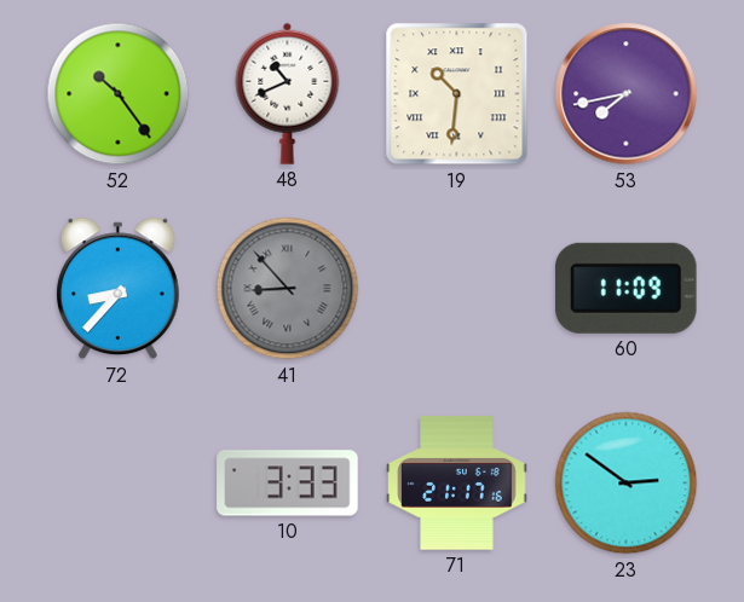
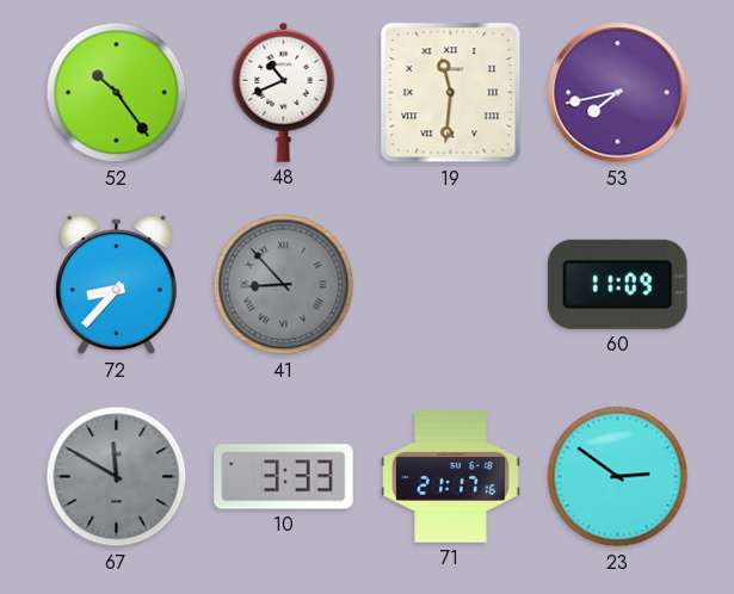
19: 10:31 -> 11:31 (451, 93)
67: none -> 11:50 (117, 477)
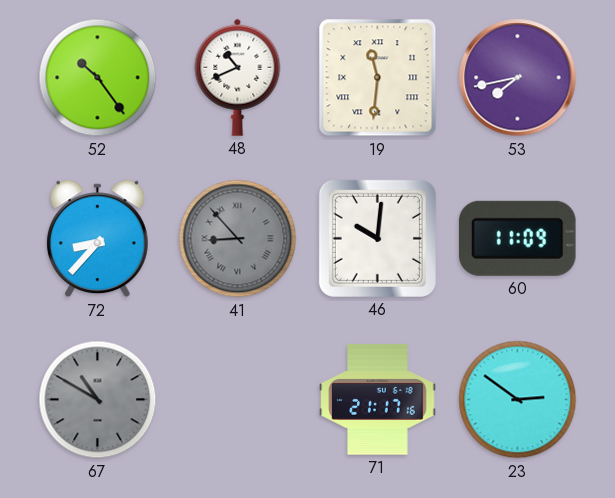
46: none -> 10:01 (377, 238)
67: 11:50 -> 10:50 (98, 400)
10: 3:33 -> none (284, 477)
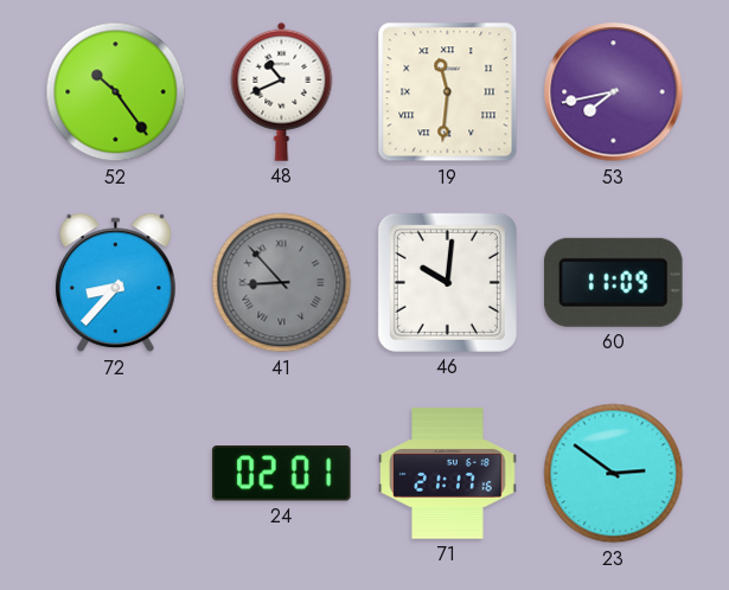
67: 10:50 -> none (98, 400)
24: none -> 02:01 (281, 474)
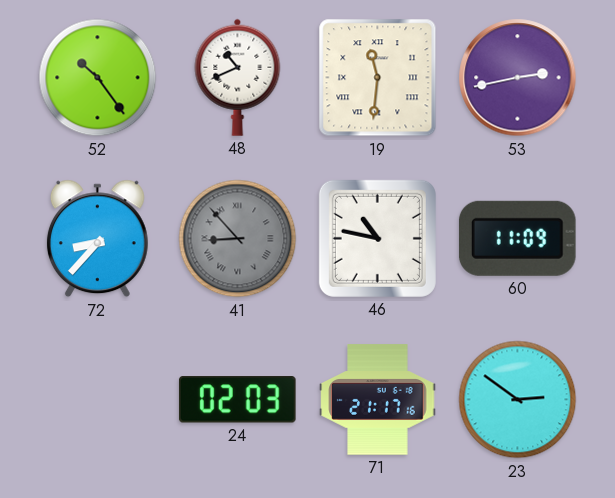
53: 7:43 -> 2:43 (518, 78)
46: 10:01 -> 10:47 (377, 238)
24: 02:01 -> 02:03 (237, 400)
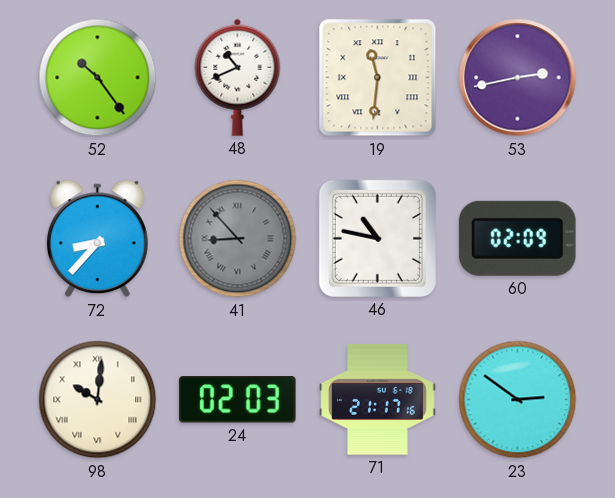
60: 11:09 -> 02:09 (517, 238)
98: none -> 10:01 (98, 400)
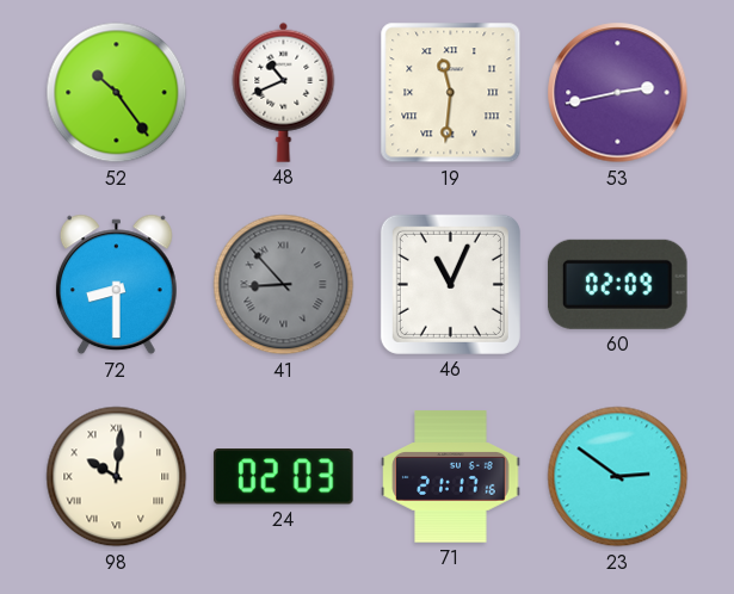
72: 8:37 -> 8:30 (116, 285)
46: 10:47 -> 11:04 (450, 284)
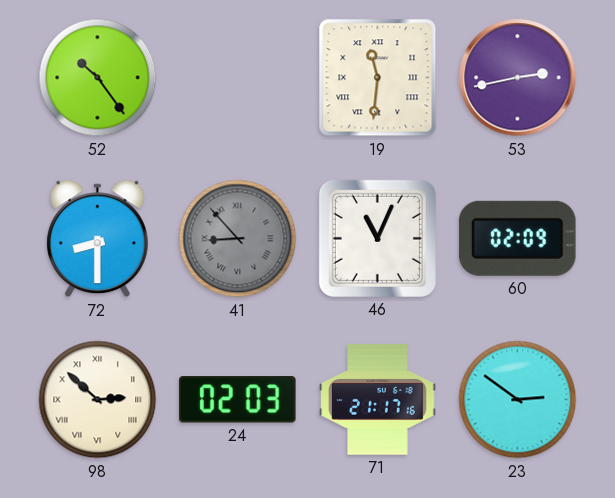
48: 10:41 -> none (284, 92)
98: 10:01 -> 2:52 (98, 400)
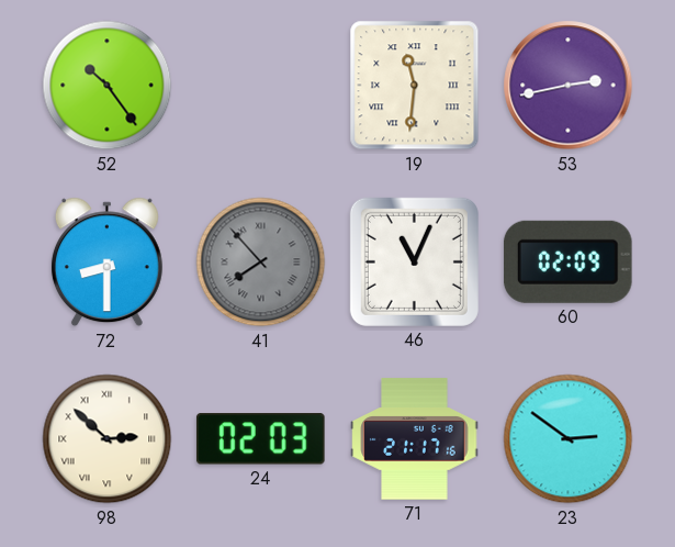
41: 8:53 -> 7:53 (261, 263)
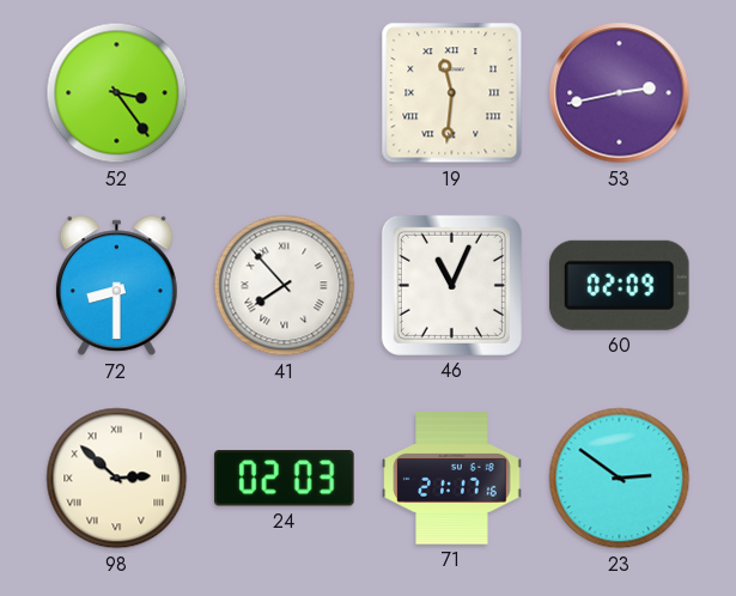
52: 10:24 -> 3:24 (117, 93)
41 dial: grey -> white (285, 286)
